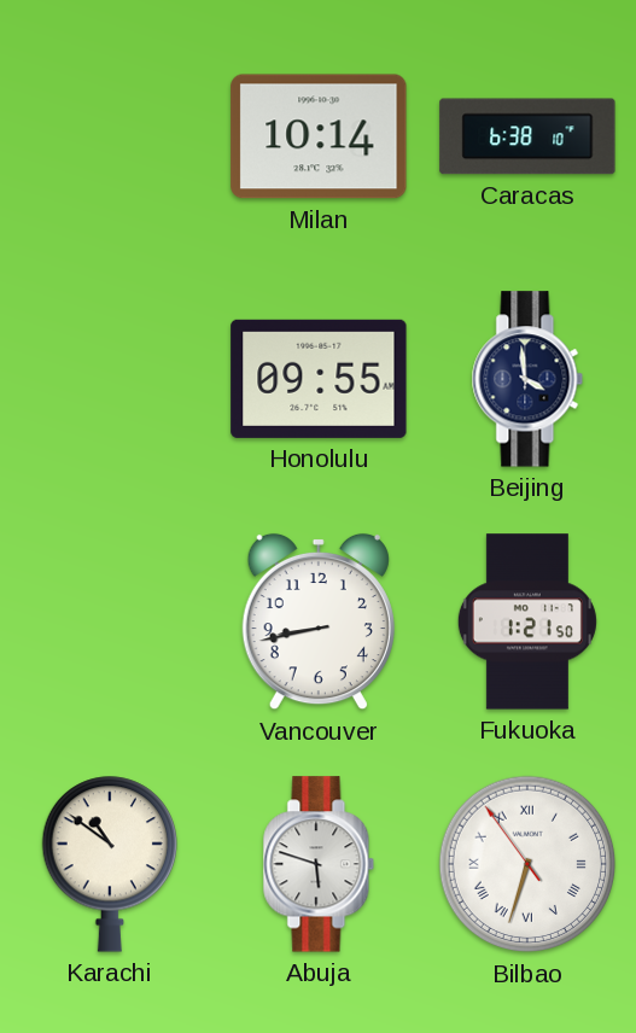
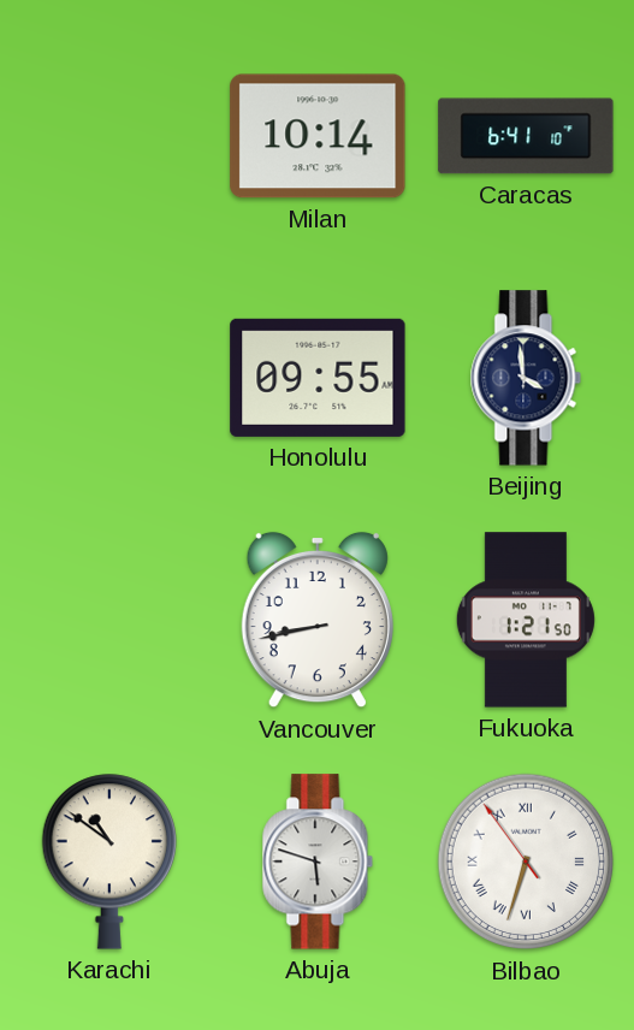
Caracas: 6:38 -> 6:41 (526, 136)
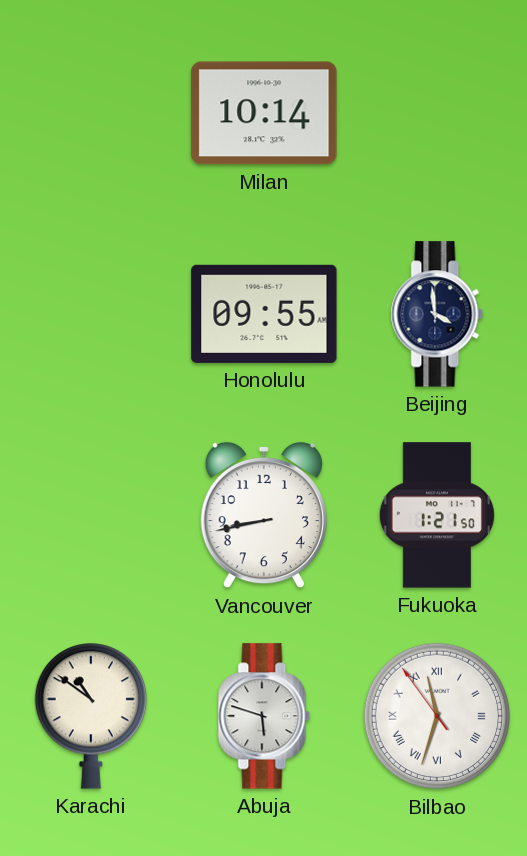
Caracas: 6:41 -> none (526, 136)
Bilbao: 6:32 -> 11:32 (437, 716)
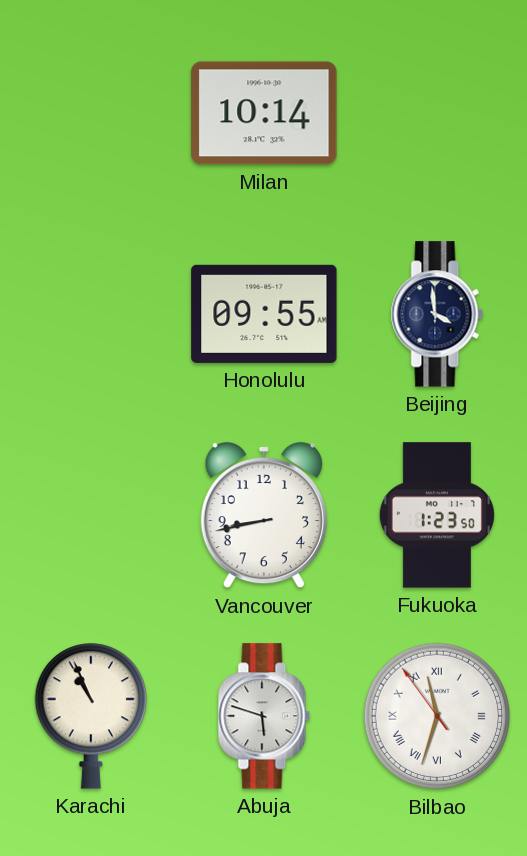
Fukuoka: 1:21 -> 1:23 (437, 515)
Karachi: 10:51 -> 10:56 (90, 716)
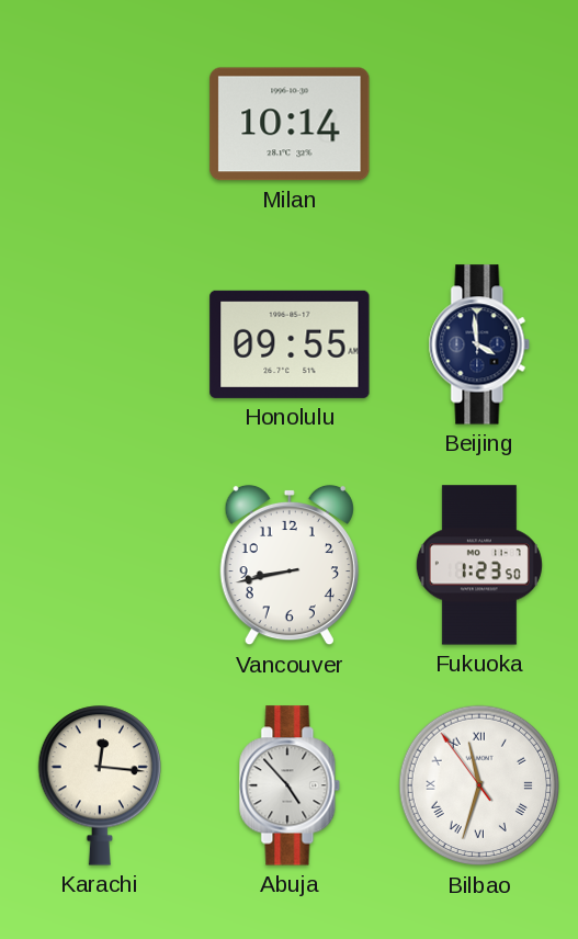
Karachi: 10:56 -> 12:16 (99, 785)
Abuja: 5:48 -> 4:53 (290, 785)
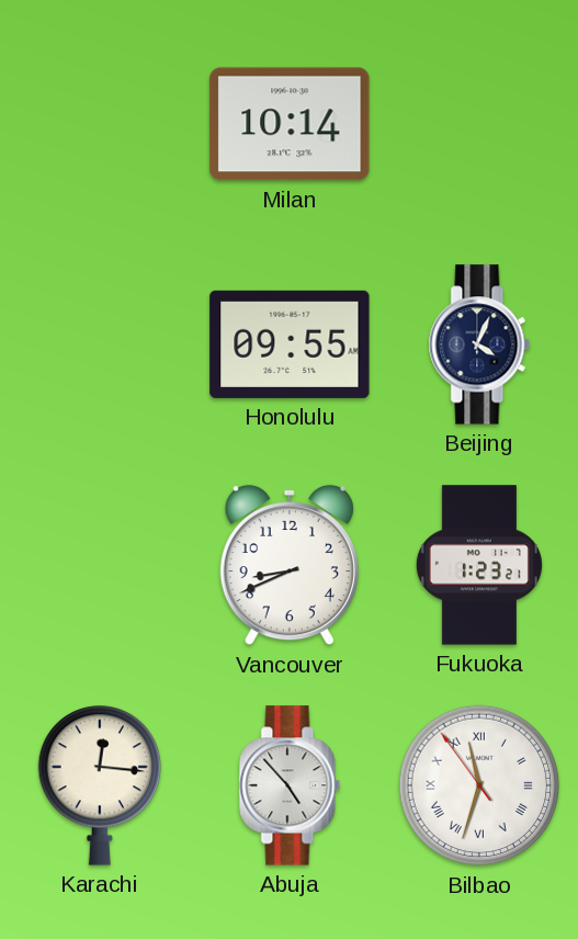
Beijing: 3:59 -> 4:04 (479, 344)
Vancouver: 8:43 -> 8:41 (290, 565)
Fukuoka: 1:23:50 -> 1:23:21 (479, 565)
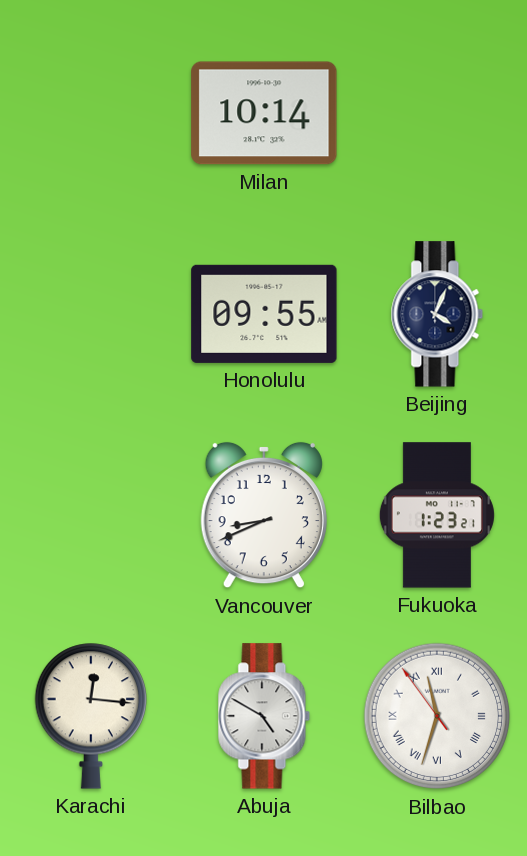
Abuja: 4:53 -> 4:50 (264, 716)
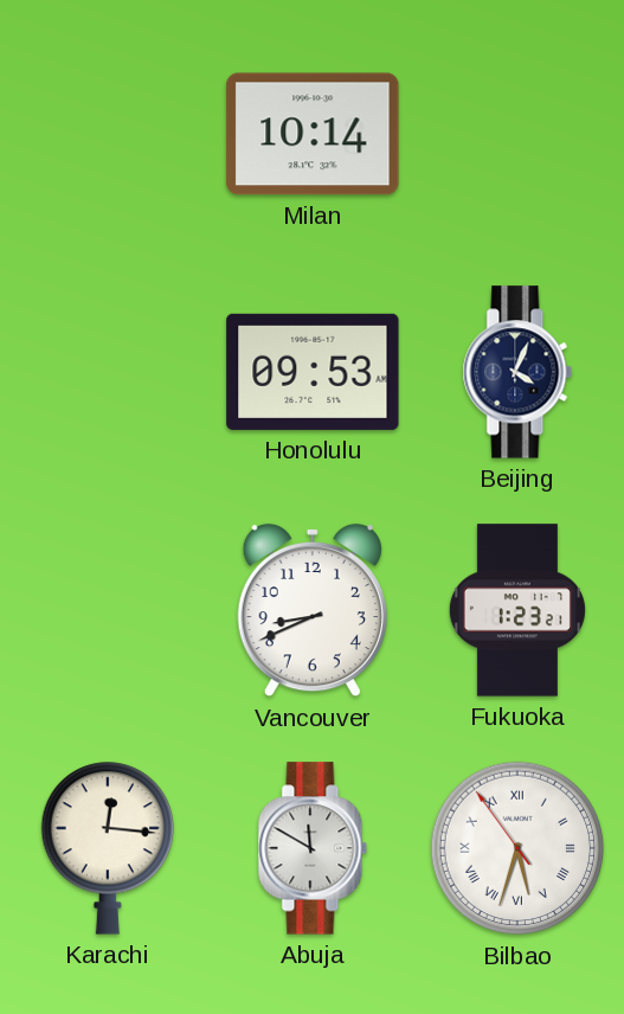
Honolulu: 09:55 -> 09:53 (313, 372)
Abuja: 4:50 -> 11:50 (313, 848)
Bilbao: 11:32 -> 5:32 (517, 848)
